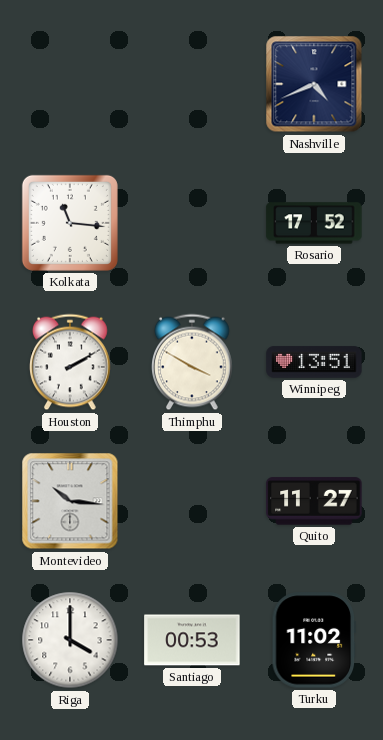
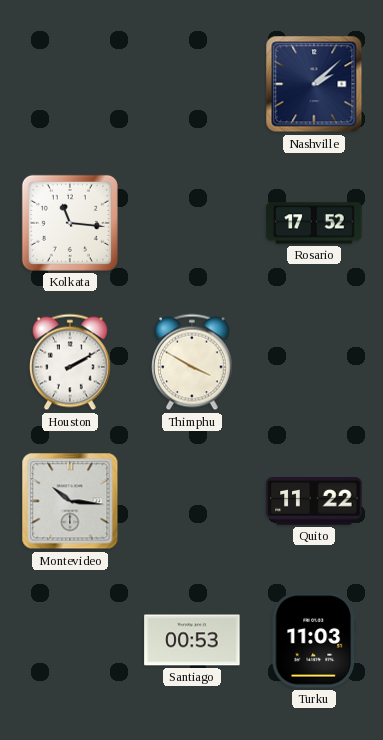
Nashville: 4:41 -> 2:08 (314, 84)
Winnipeg: 13:51 -> none (314, 362)
Quito: 11:27 -> 11:22 (314, 501)
Riga: 4:00 -> none (70, 640)
Turku: 11:02 -> 11:03 (313, 640)
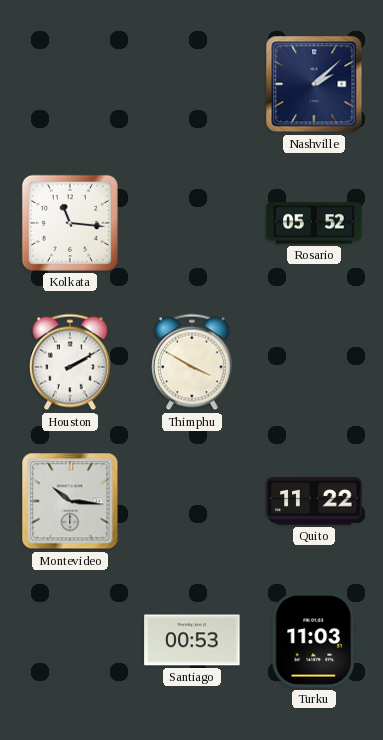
Rosario: 17:52 -> 05:52 (314, 223)
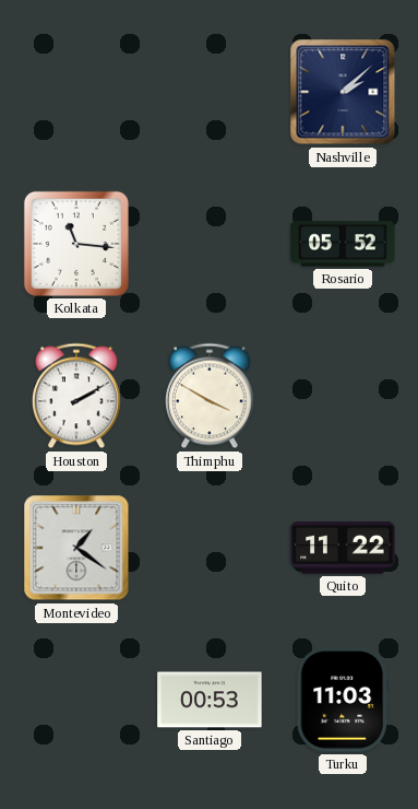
Montevideo: 10:16 -> 1:21 (76, 548)
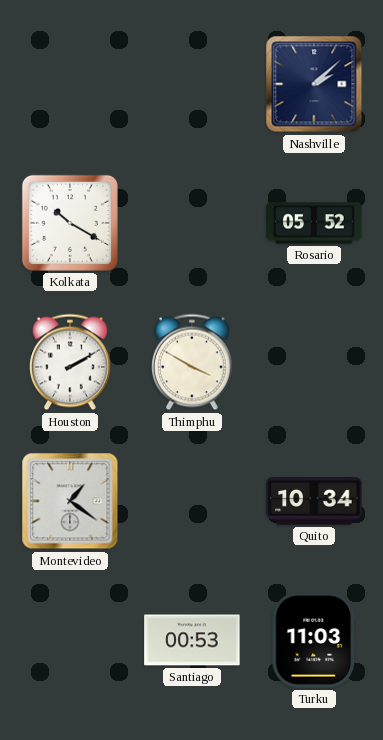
Kolkata: 11:16 -> 10:20 (70, 223)
Quito: 11:22 -> 10:34 (314, 501)
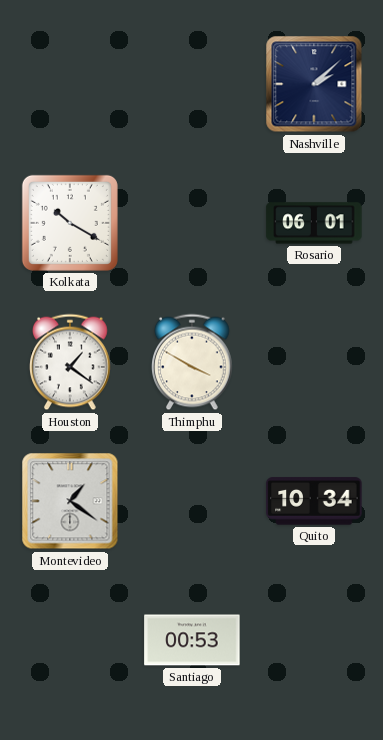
Rosario: 05:52 -> 06:01 (314, 223)
Houston: 2:10 -> 1:21 (71, 362)
Turku: 11:03 -> none (313, 640)
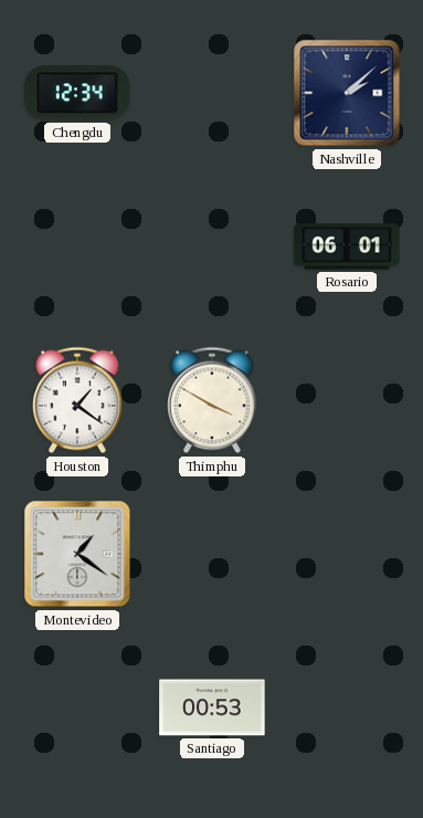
Chengdu: none -> 12:34 (77, 93)
Kolkata: 10:20 -> none (70, 223)
Quito: 10:34 -> none (314, 501)
